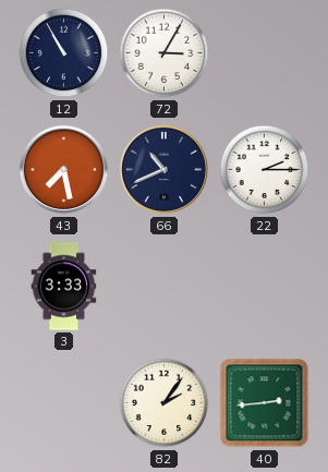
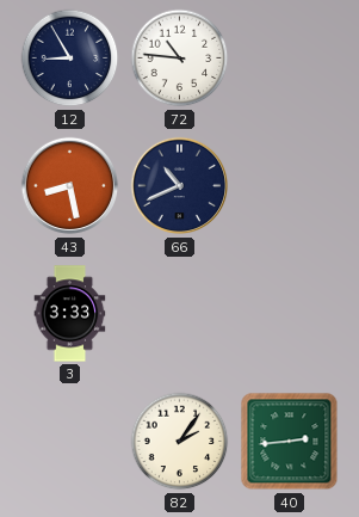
12: 10:55 -> 8:55 (70, 59)
72: 3:05 -> 10:46 (180, 59)
43: 7:28 -> 8:28 (70, 186)
22: 2:15 -> none (265, 170)
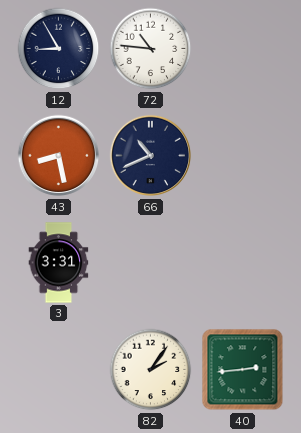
3: 3:33 -> 3:31 (59, 263)
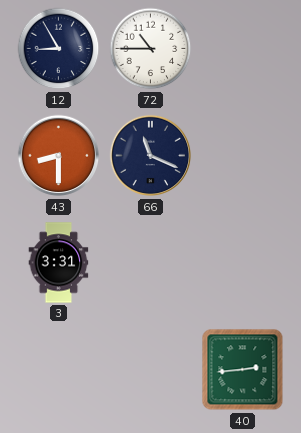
72: 10:46 -> 10:45 (151, 49)
43: 8:28 -> 8:30 (59, 156)
66: 10:41 -> 11:19 (151, 156)
82: 2:06 -> none (151, 370)
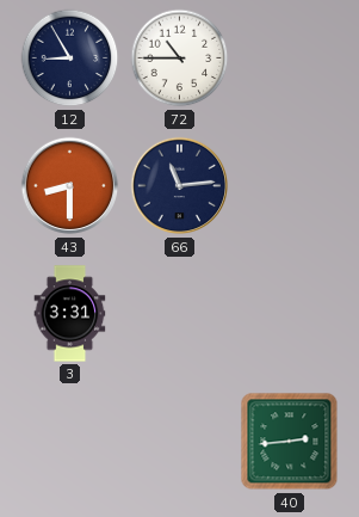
66: 11:19 -> 11:14 (180, 186)
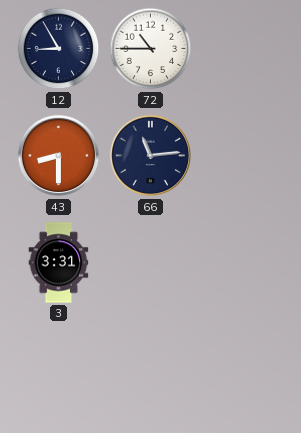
40: 2:44 -> none (290, 442)
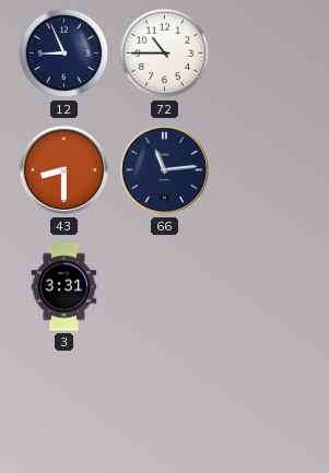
12: 8:55 -> 8:56 (64, 54)
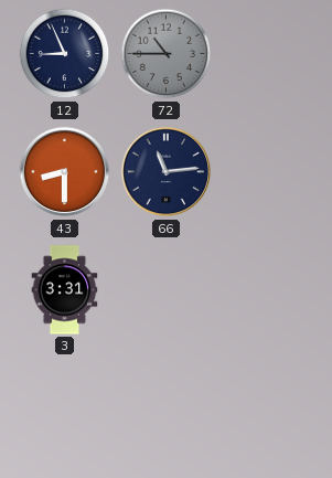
72 dial: white -> grey (167, 54)
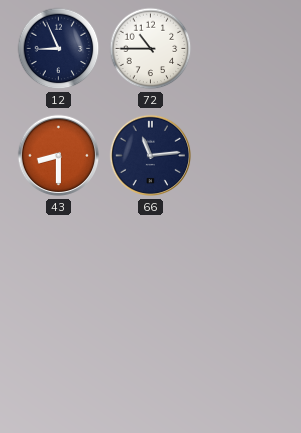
72 dial: grey -> white (151, 49)
3: 3:31 -> none (65, 290)
